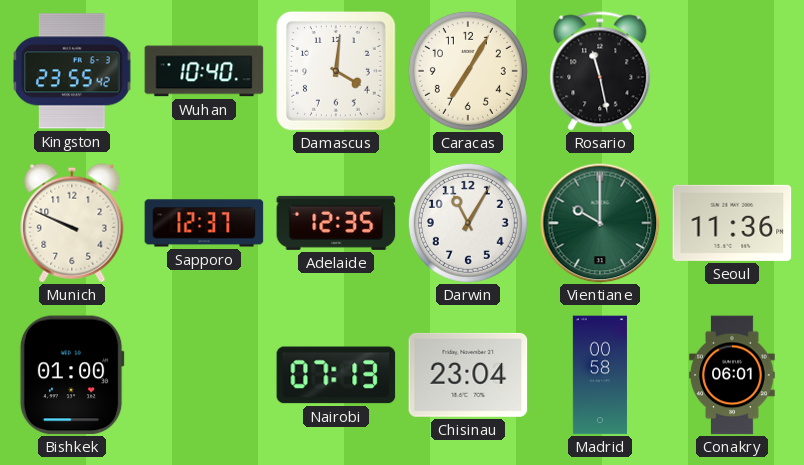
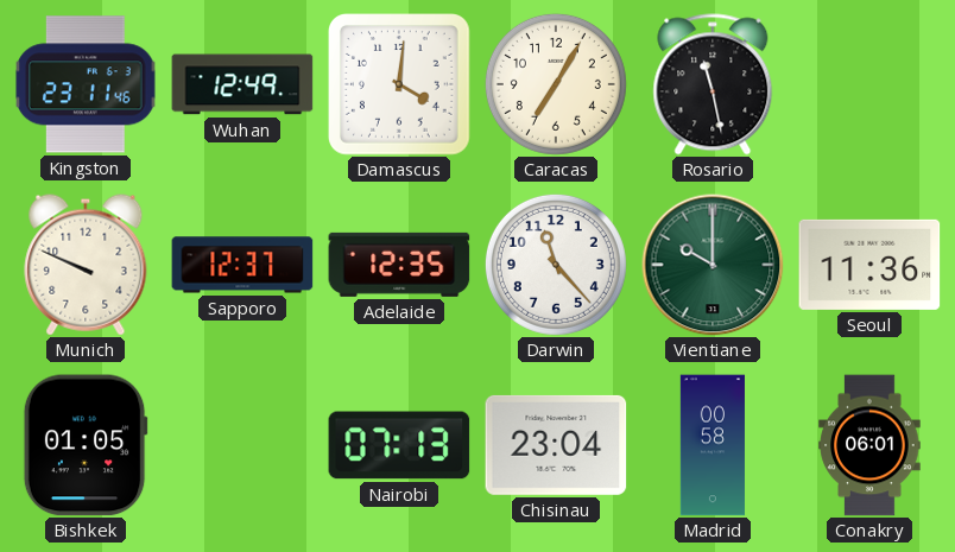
Kingston: 23:55 -> 23:11 (86, 84)
Wuhan: 10:40 -> 12:49 (242, 84)
Darwin: 11:05 -> 11:23 (556, 265)
Bishkek: 01:00 -> 01:05 (86, 445)
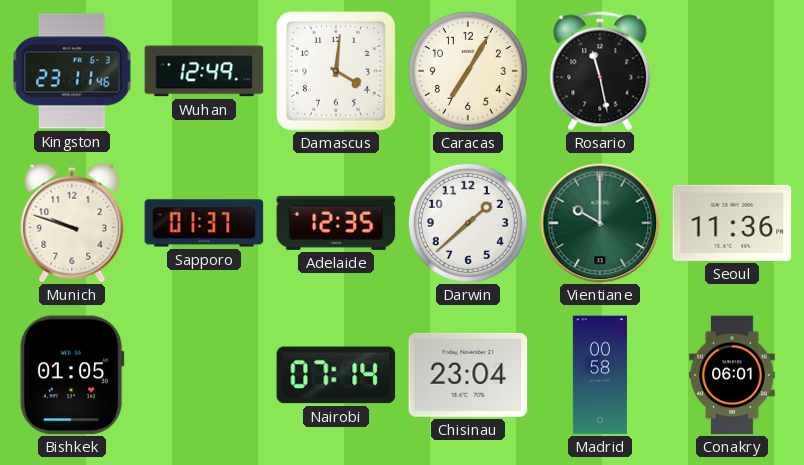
Munich: 9:49 -> 9:48 (72, 223)
Sapporo: 12:37 -> 01:37 (204, 223)
Darwin: 11:23 -> 1:38 (468, 223)
Nairobi: 07:13 -> 07:14 (336, 375)
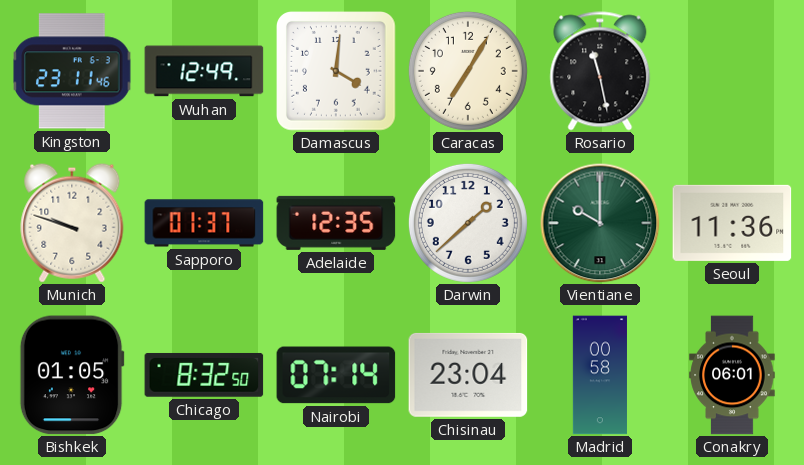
Chicago: none -> 8:32 (204, 375)
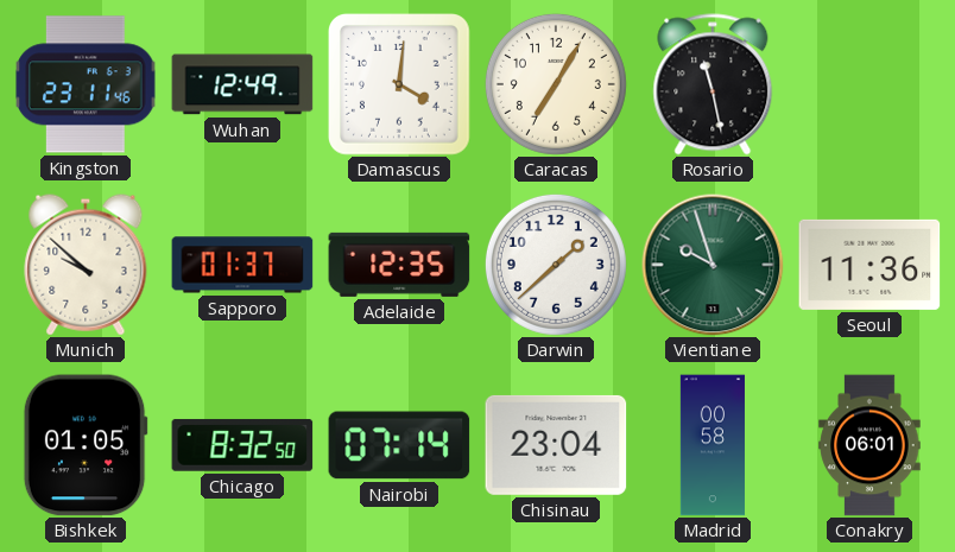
Munich: 9:48 -> 9:52 (86, 265)
Vientiane: 10:00 -> 9:57 (713, 265)
